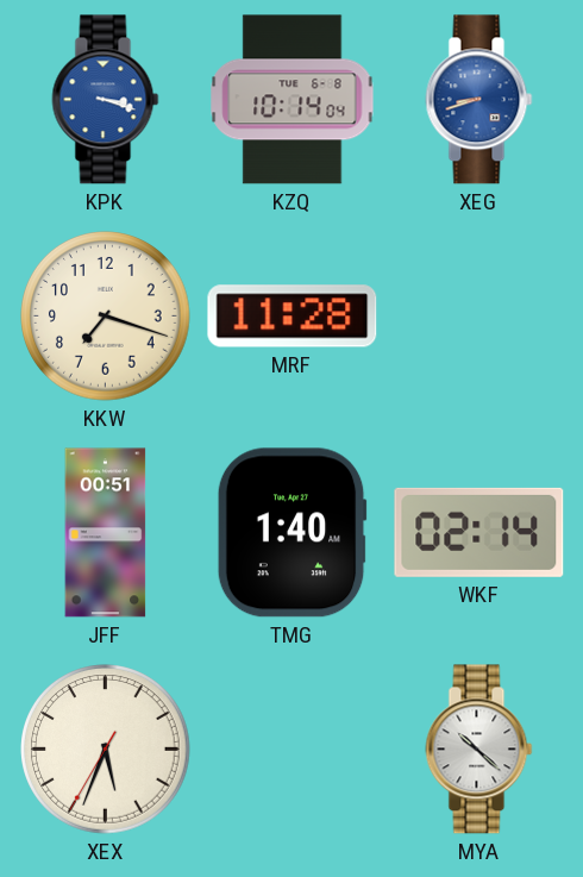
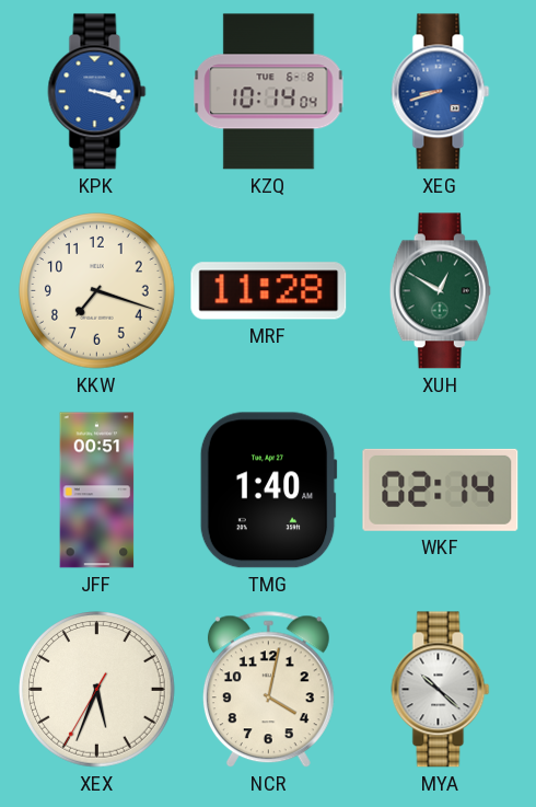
XUH: none -> 12:50 (440, 291)
NCR: none -> 4:02 (268, 690)
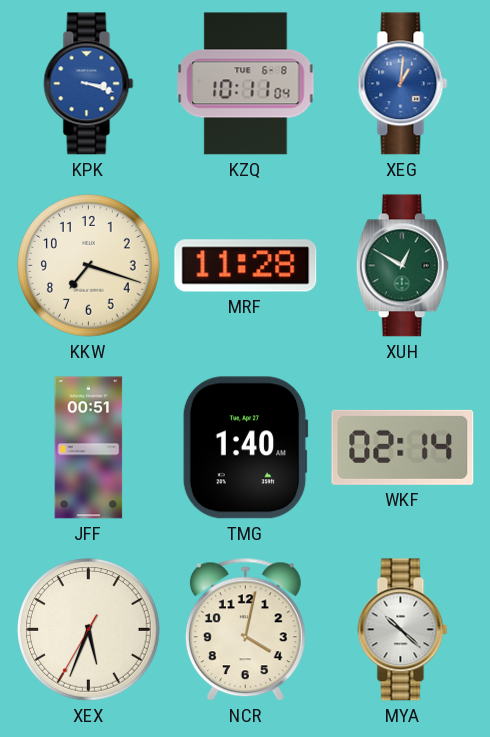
KZQ: 10:14 -> 10:11 (246, 84)
XEG: 8:42 -> 1:01 (403, 84)
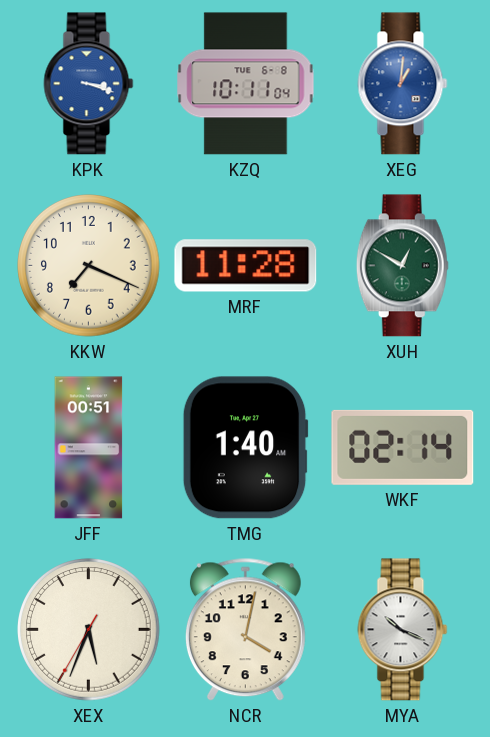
KKW: 7:18 -> 7:19 (89, 266)
MYA: 10:22 -> 10:19 (403, 630)
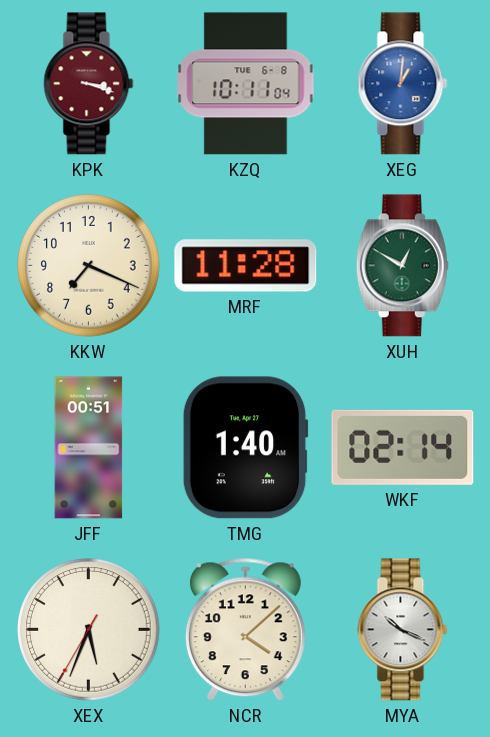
KPK dial: blue -> burgundy (89, 84)
NCR: 4:02 -> 4:08 (245, 630)
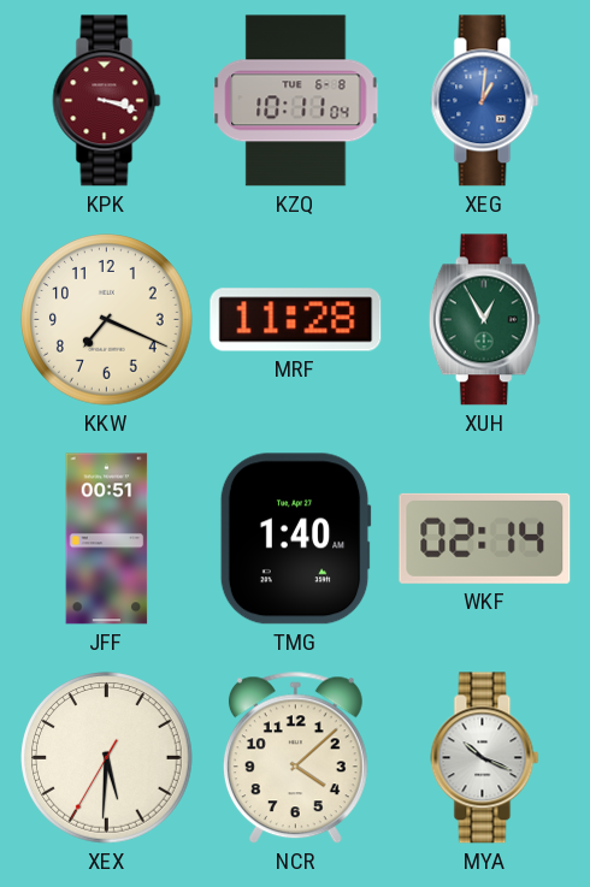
XUH: 12:50 -> 12:55 (484, 320)
XEX: 5:33 -> 5:30 (107, 758)
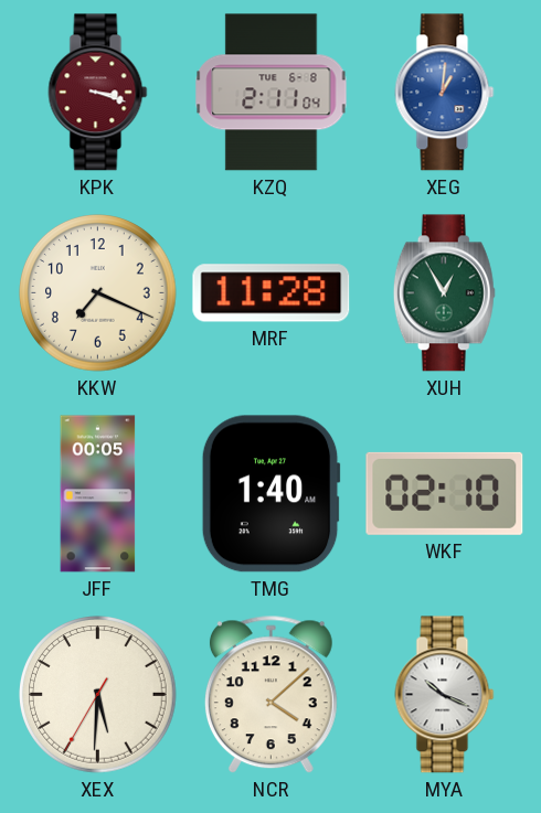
KZQ: 10:11 -> 2:11 (272, 93)
JFF: 00:51 -> 00:05 (98, 494)
WKF: 02:14 -> 02:10 (445, 493)
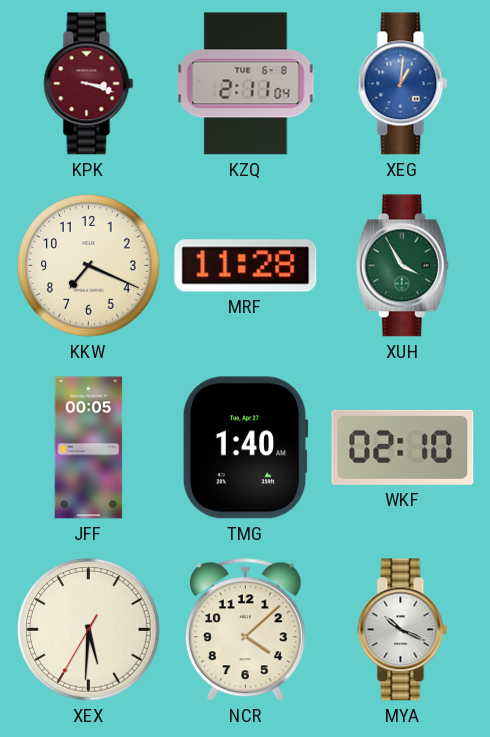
XUH: 12:55 -> 3:55 (402, 266)
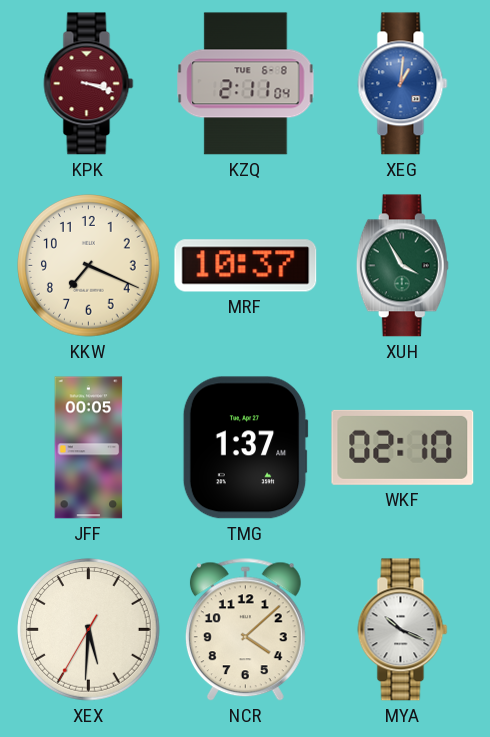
MRF: 11:28 -> 10:37 (246, 266)
TMG: 1:40 -> 1:37 (245, 448)
